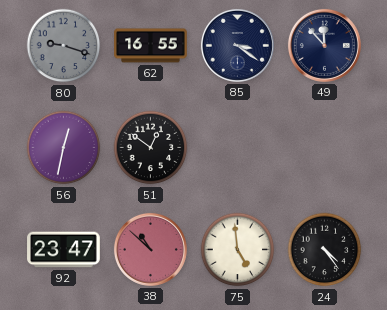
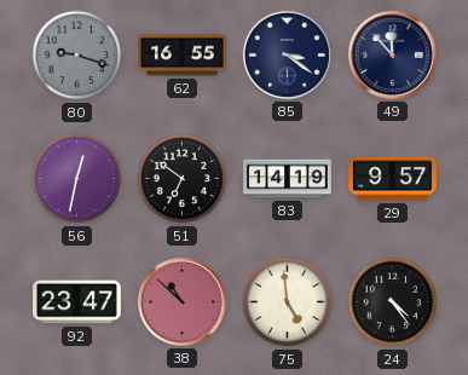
51: 12:51 -> 6:51 (183, 179)
83: none -> 14:19 (288, 179)
29: none -> 9:57 (393, 179)
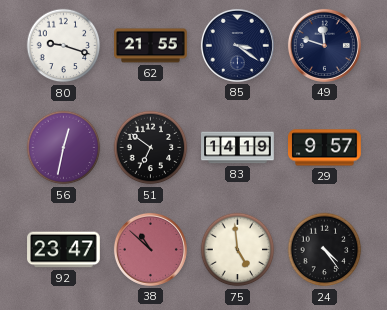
80 dial: grey -> white (64, 46)
62: 16:55 -> 21:55 (151, 46)
49: 11:53 -> 11:48 (324, 45)
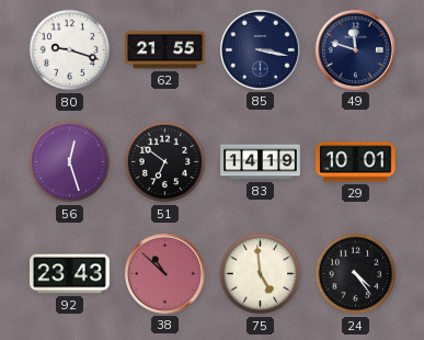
85: 3:21 -> 3:17 (260, 49)
56: 12:32 -> 12:27 (70, 162)
29: 9:57 -> 10:01 (356, 162)
92: 23:47 -> 23:43 (70, 274)
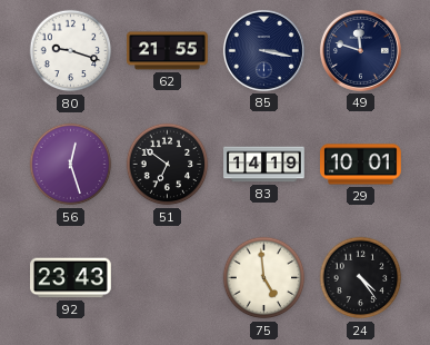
38: 10:52 -> none (164, 273)
